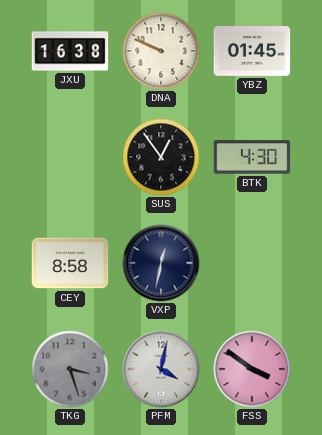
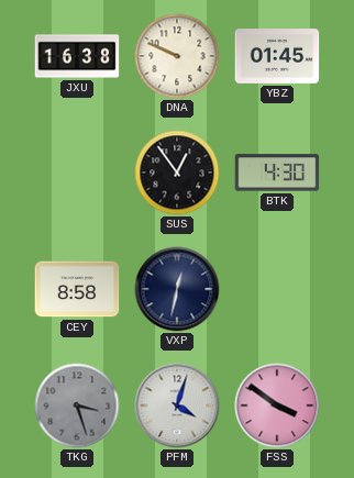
PFM: 4:02 -> 4:03 (177, 405)
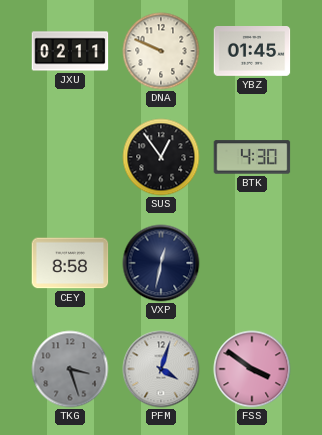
JXU: 16:38 -> 02:11 (70, 51)
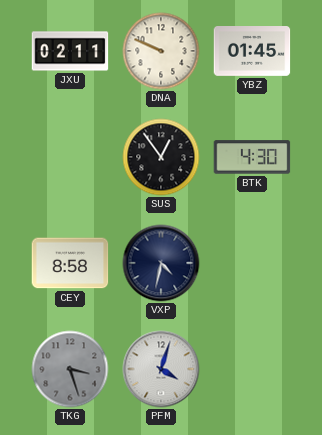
VXP: 12:32 -> 4:32 (161, 263)
FSS: 3:51 -> none (252, 369)
